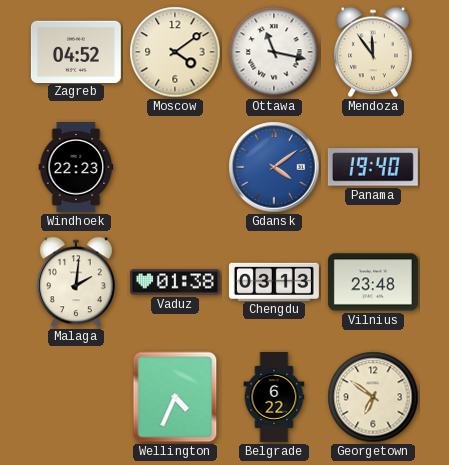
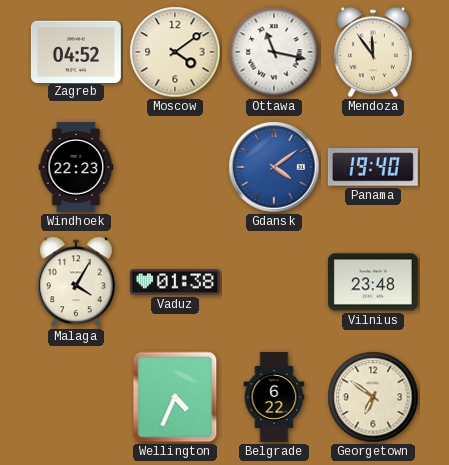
Malaga: 2:01 -> 4:05 (76, 282)
Chengdu: 03:13 -> none (274, 281)
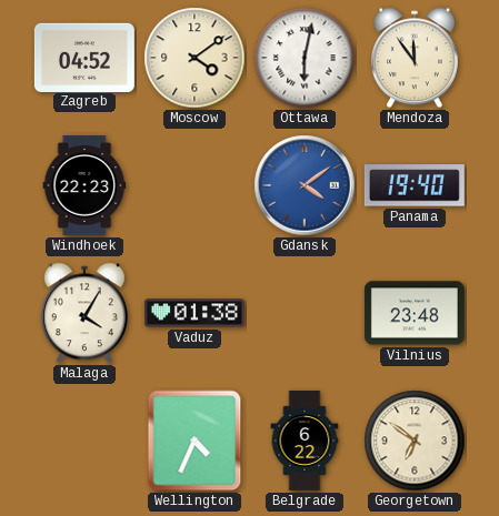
Ottawa: 11:17 -> 6:02 (305, 58)
